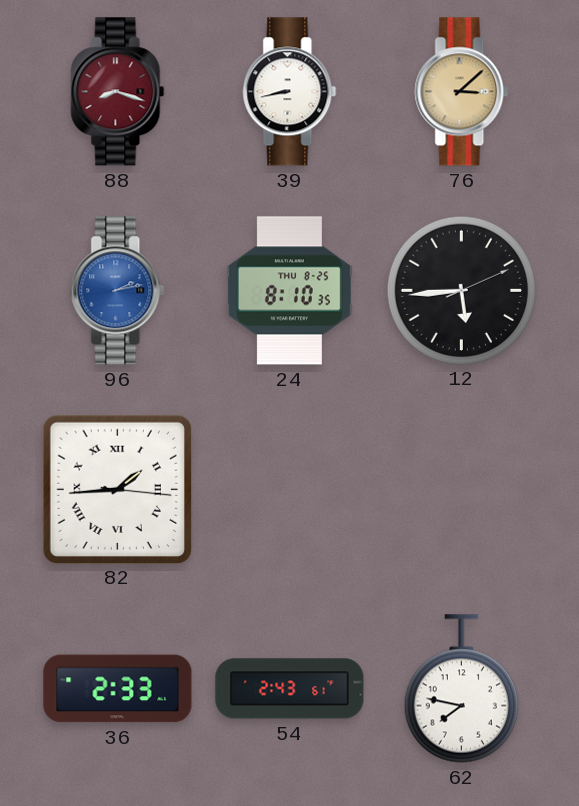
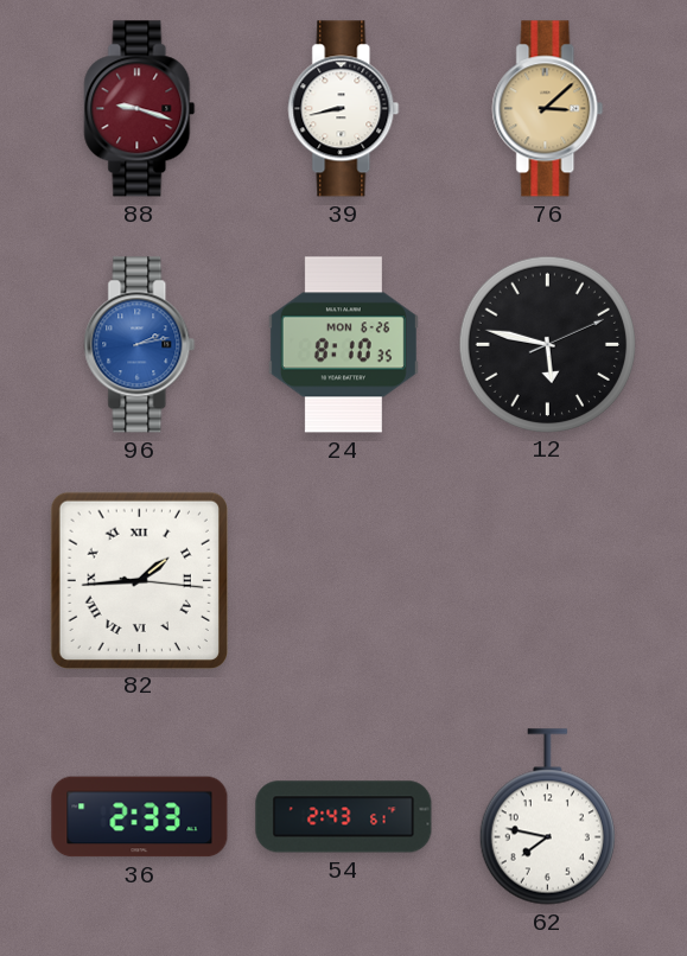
88: 8:18 -> 9:18 (140, 109)
24 date: THU 8-25 -> MON 6-26 (343, 345)
12: 5:44 -> 5:47 (547, 344)
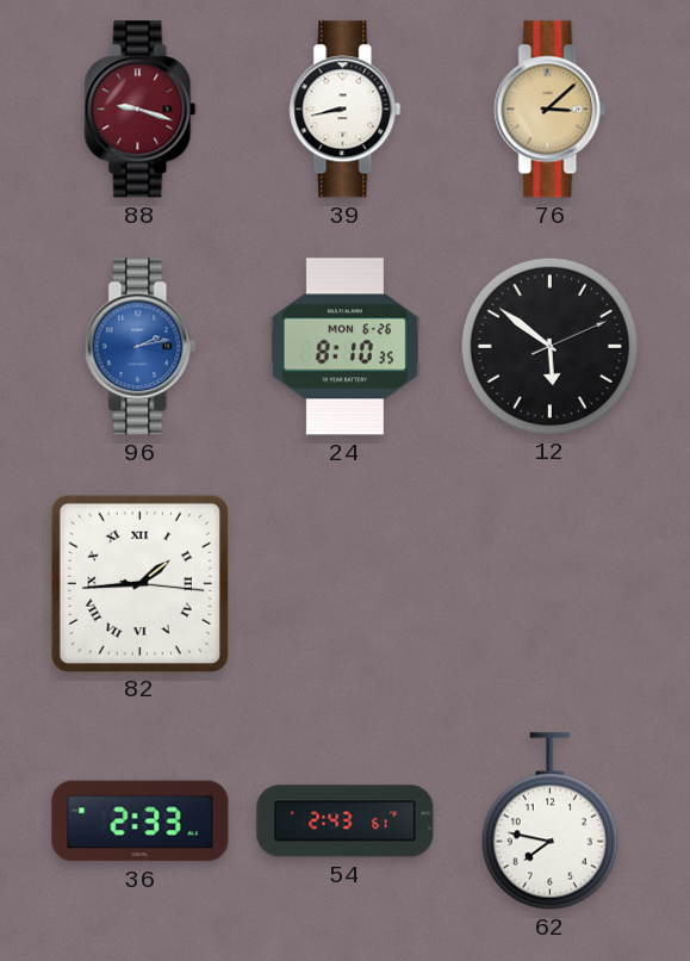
12: 5:47 -> 5:51 (549, 346)
